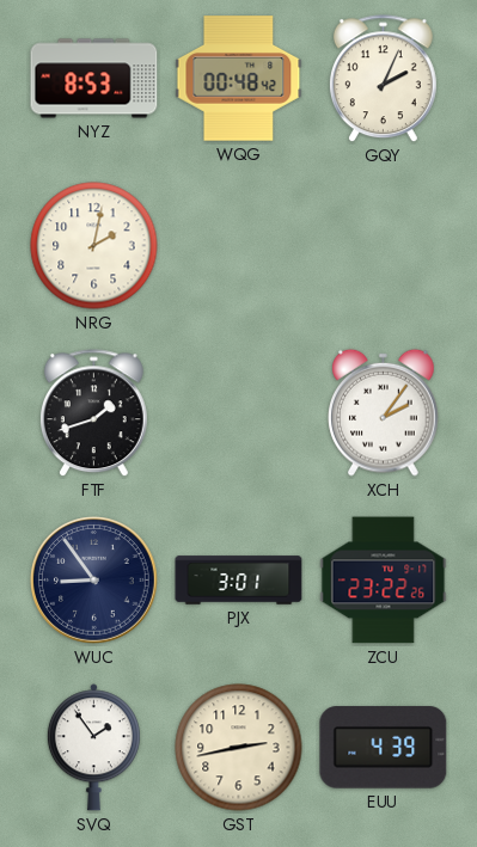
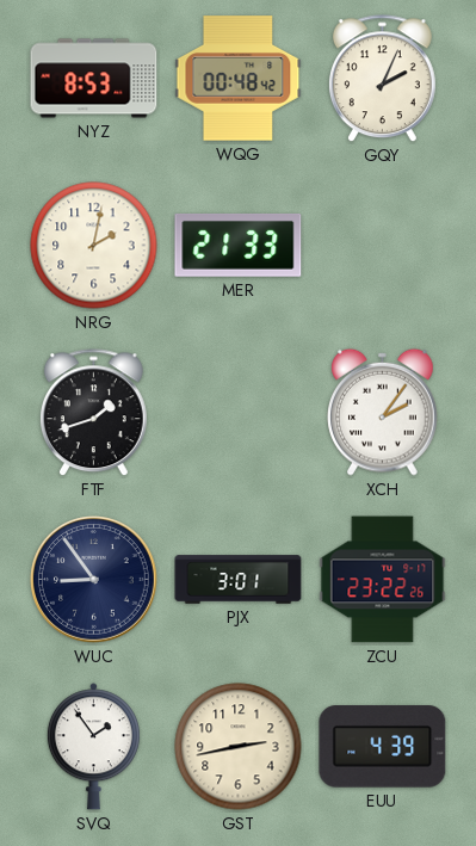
MER: none -> 21:33 (239, 245)
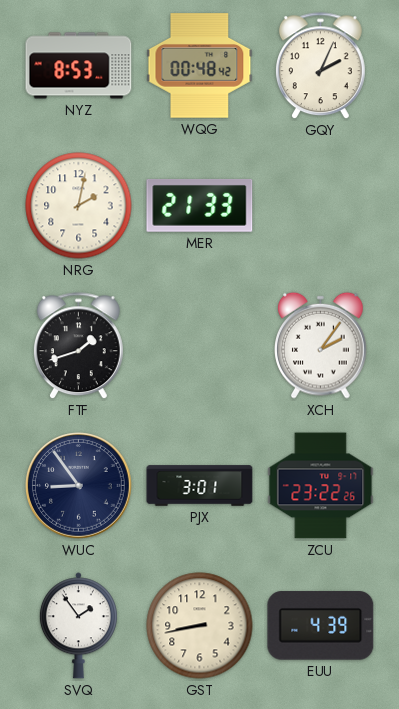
GST: 2:43 -> 8:43 (200, 626)
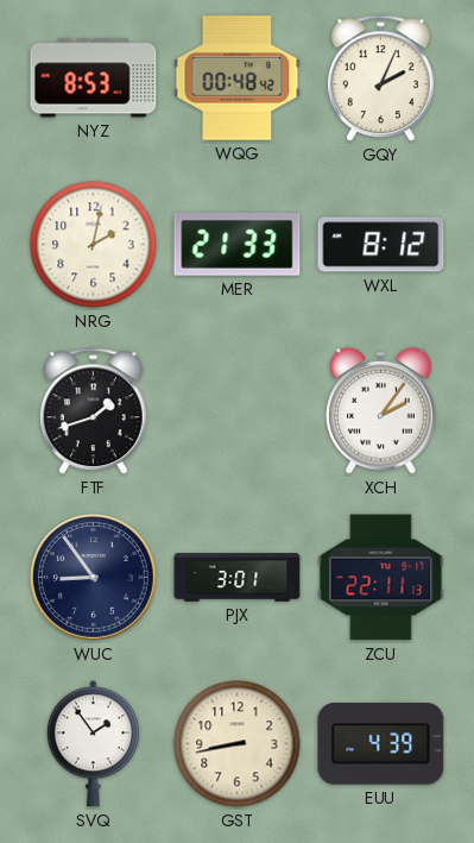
WXL: none -> 8:12 (381, 245)
ZCU: 23:22 -> 22:11 (381, 578)
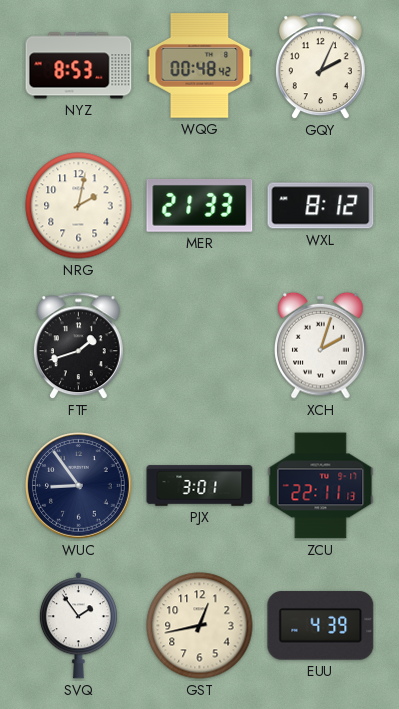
XCH: 2:06 -> 2:03 (321, 345)
GST: 8:43 -> 12:43 (200, 626)
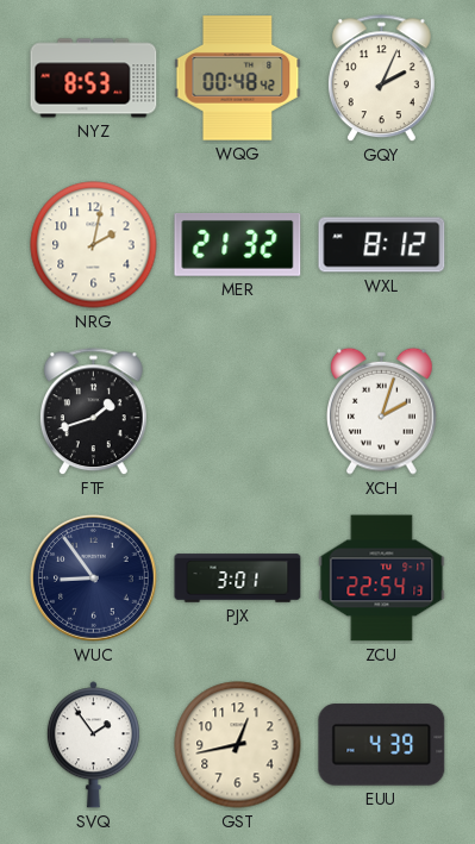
MER: 21:33 -> 21:32 (238, 244)
ZCU: 22:11 -> 22:54 (382, 579)
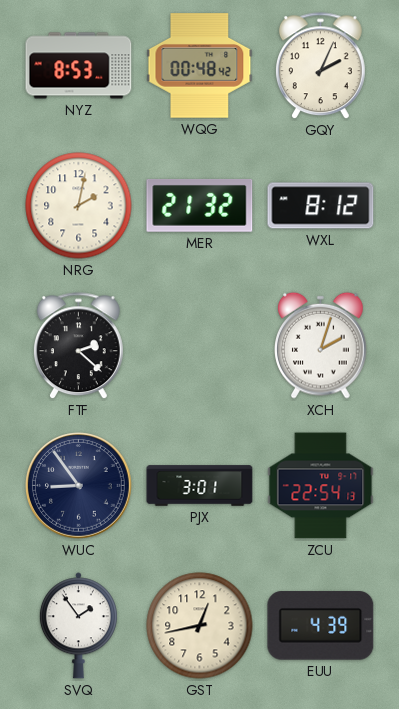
FTF: 1:42 -> 2:22 (78, 346)
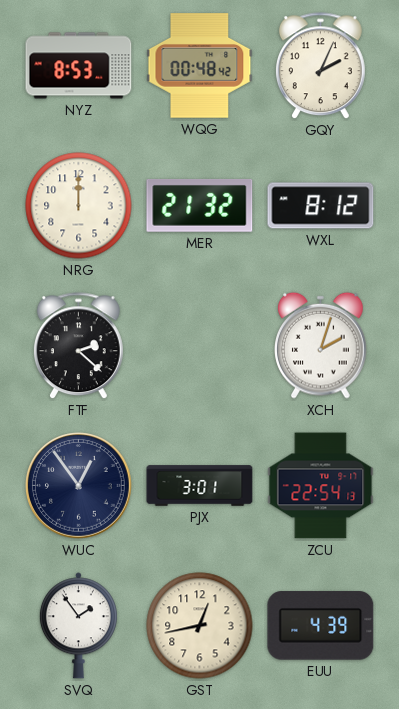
NRG: 2:02 -> 12:00 (79, 206)
WUC: 8:54 -> 12:54 (79, 486)
